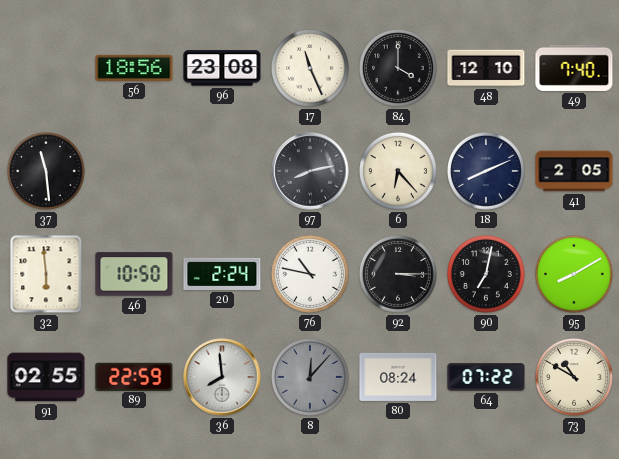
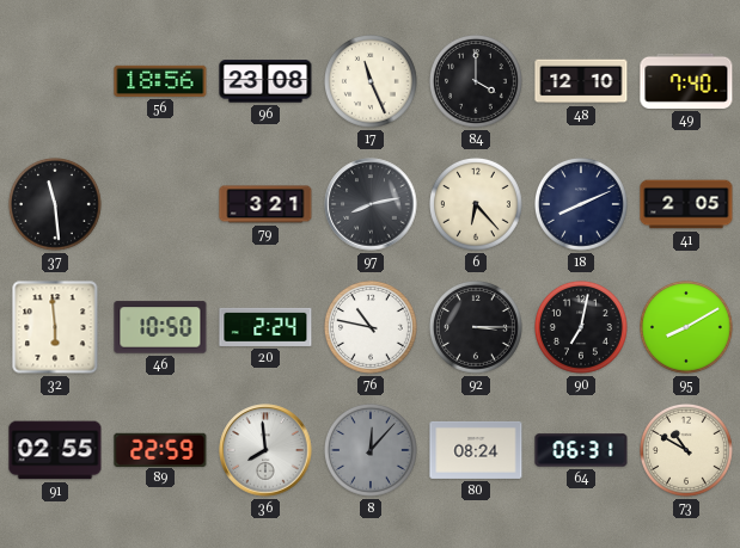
79: none -> 3:21 (265, 204)
64: 07:22 -> 06:31 (581, 450)
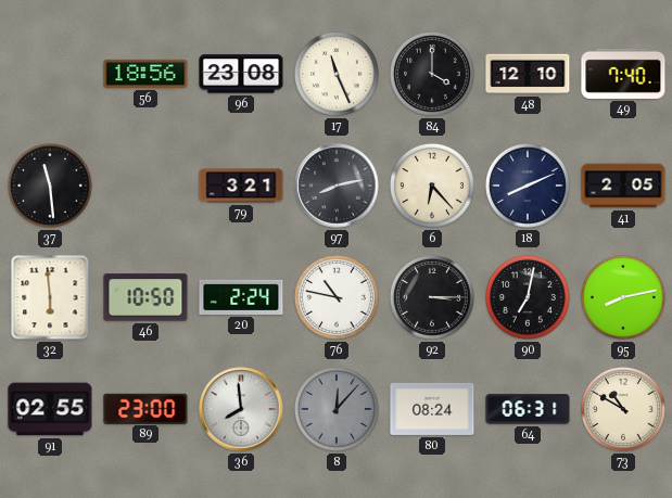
95: 8:10 -> 8:13 (624, 298)
89: 22:59 -> 23:00 (145, 408)
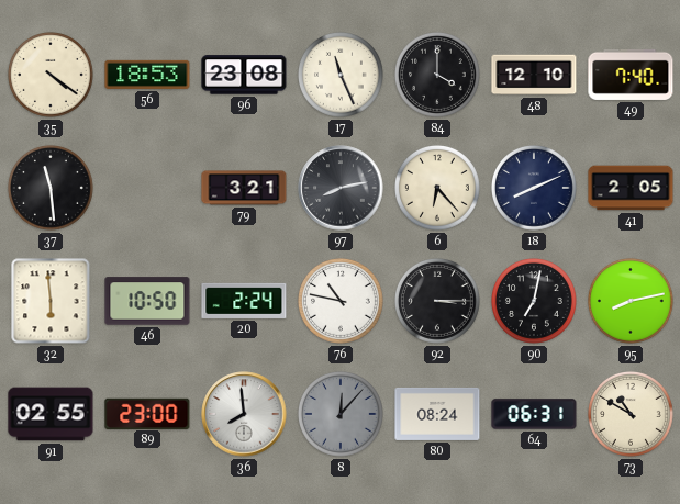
35: none -> 4:21 (52, 76)
56: 18:56 -> 18:53 (147, 75)
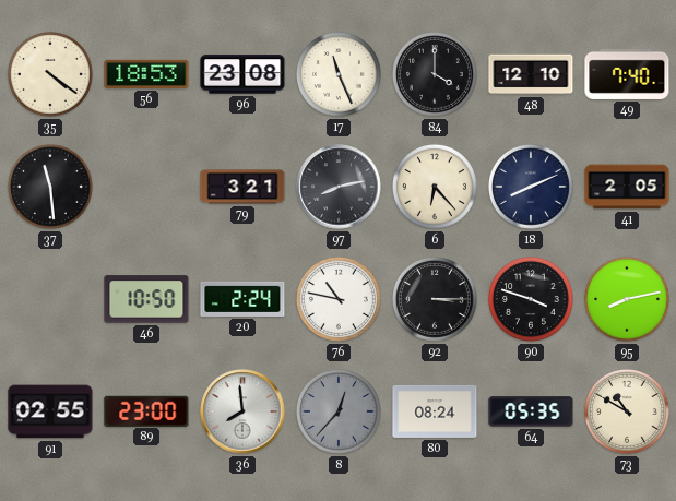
32: 5:59 -> none (51, 301)
90: 7:02 -> 3:48 (532, 300)
8: 12:07 -> 12:37 (340, 413)
64: 06:31 -> 05:35 (531, 411)
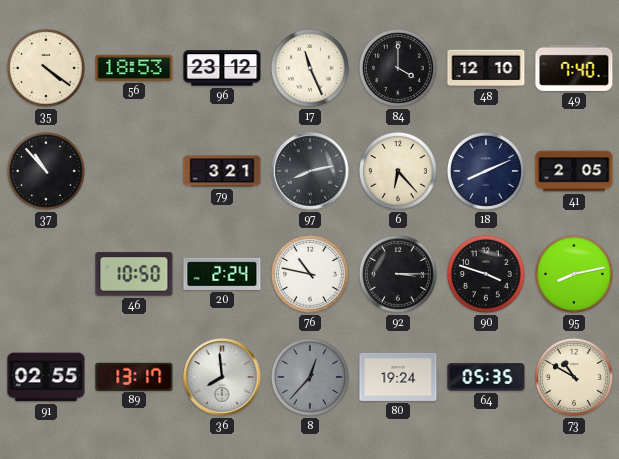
96: 23:08 -> 23:12 (222, 68)
37: 11:29 -> 10:53 (47, 172)
89: 23:00 -> 13:17 (134, 376)
80: 08:24 -> 19:24 (398, 377)
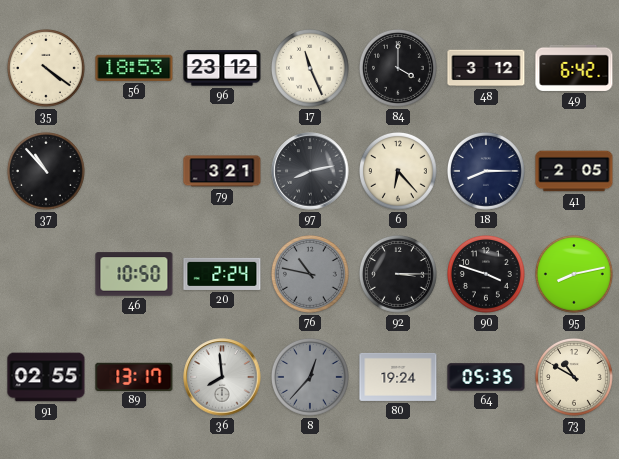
48: 12:10 -> 3:12 (486, 68)
49: 7:40 -> 6:42 (574, 68)
18: 8:11 -> 8:15 (487, 172)
76 dial: white -> grey (311, 275)
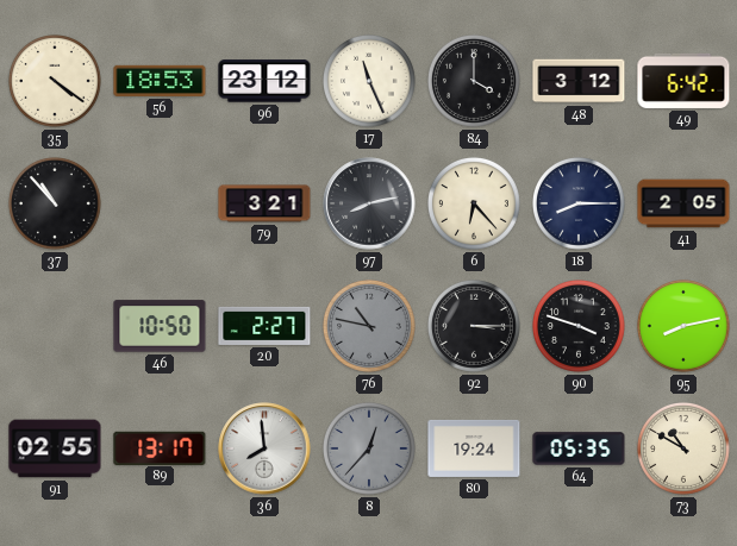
20: 2:24 -> 2:27 (264, 326)
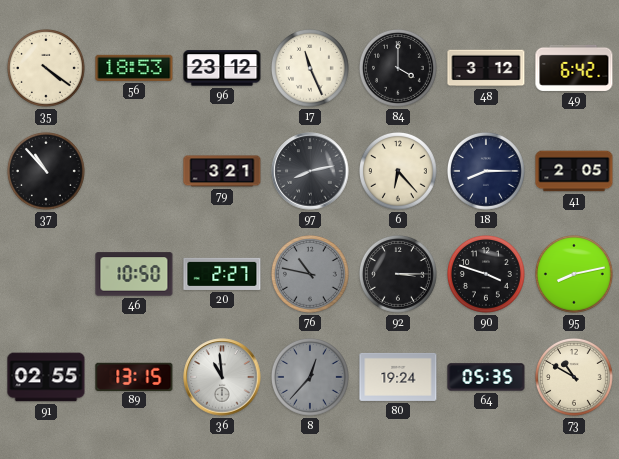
89: 13:17 -> 13:15 (134, 376)
36: 7:59 -> 10:59 (222, 377)
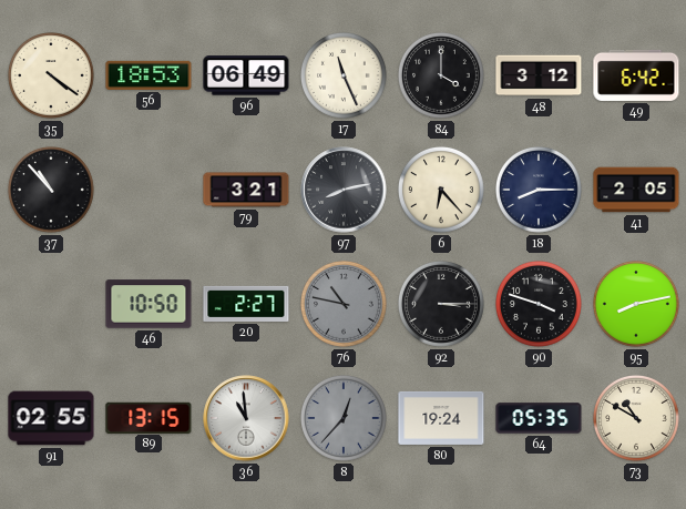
96: 23:12 -> 06:49 (246, 75)
